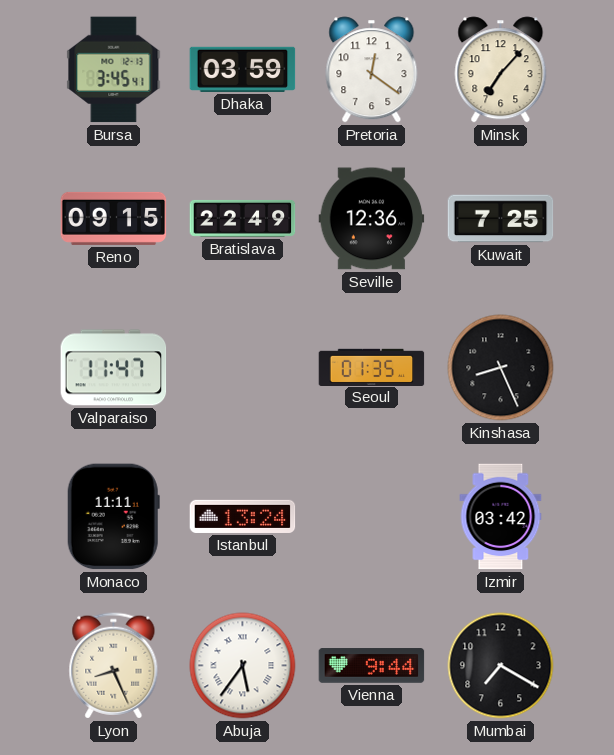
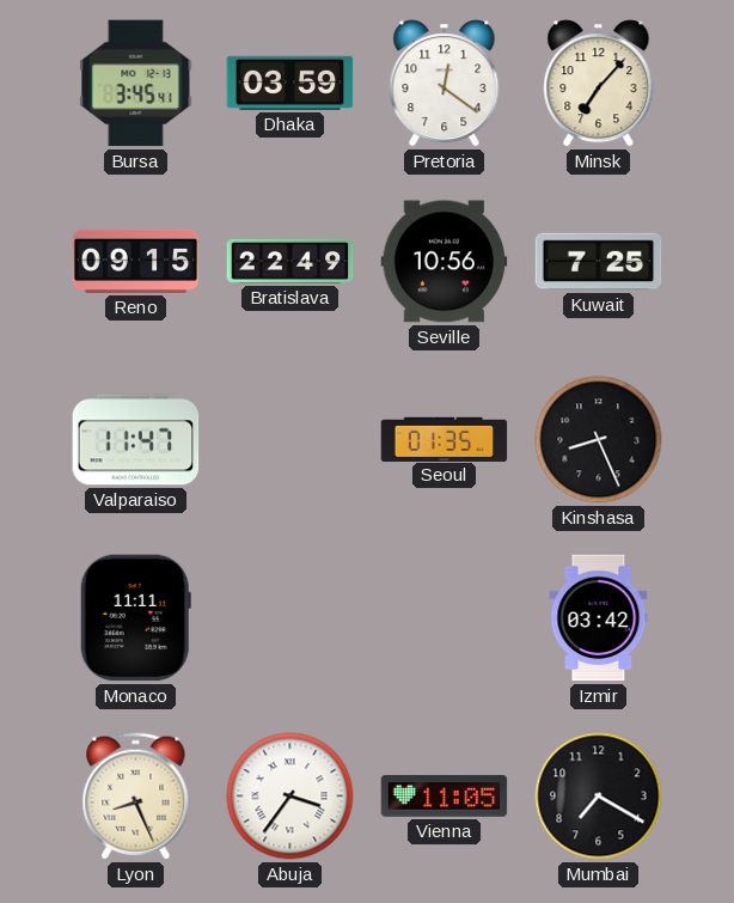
Seville: 12:36 -> 10:56 (445, 262)
Istanbul: 13:24 -> none (243, 516)
Abuja: 5:36 -> 3:36 (290, 797)
Vienna: 9:44 -> 11:05 (445, 797)
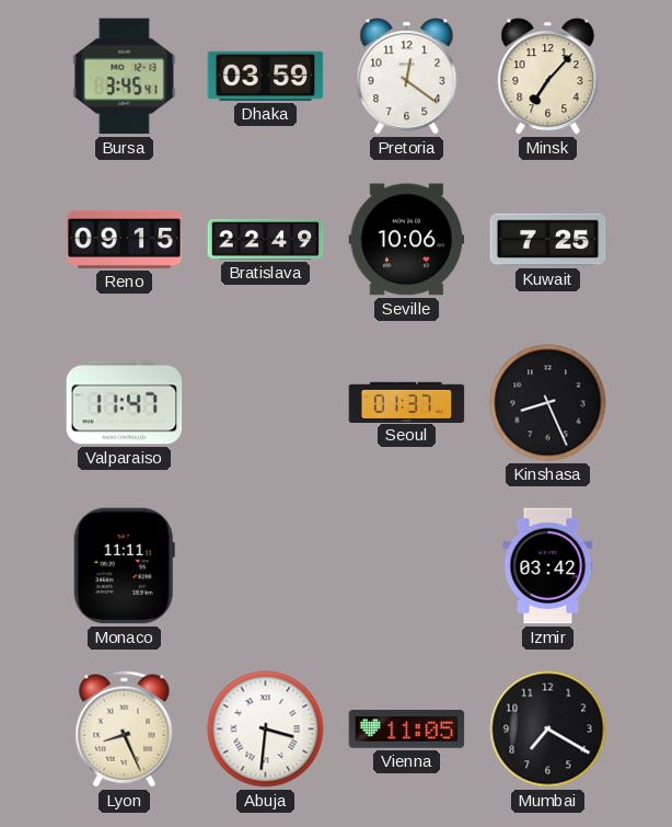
Seville: 10:56 -> 10:06 (407, 240)
Seoul: 01:35 -> 01:37 (407, 402)
Abuja: 3:36 -> 3:31 (266, 730)
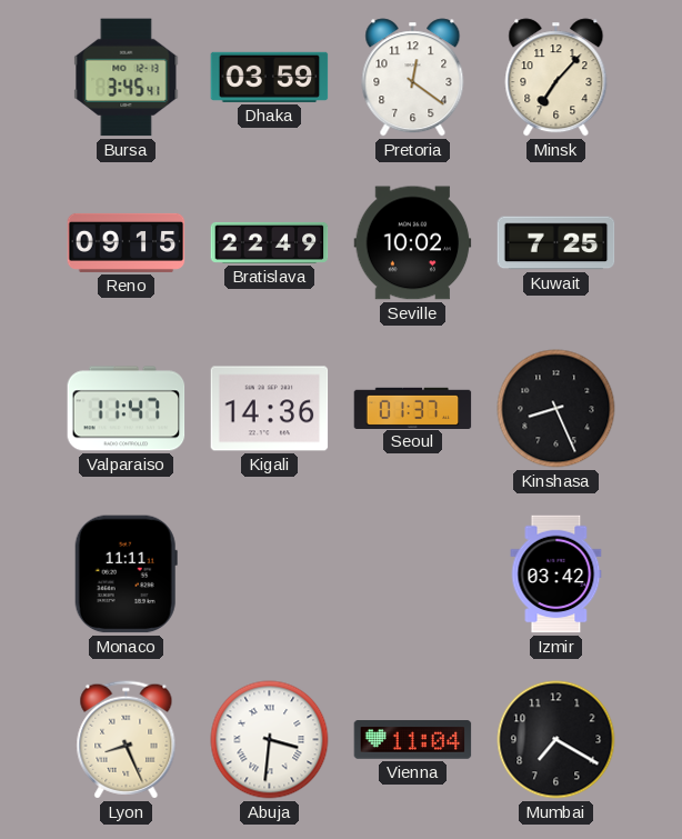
Seville: 10:06 -> 10:02 (413, 243)
Kigali: none -> 14:36 (270, 409)
Vienna: 11:05 -> 11:04 (413, 740)
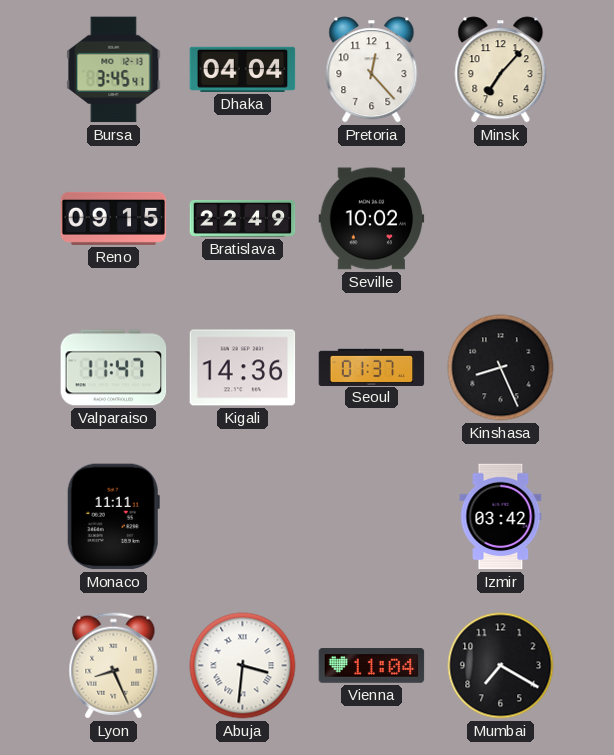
Dhaka: 03:59 -> 04:04 (243, 69)
Pretoria: 12:21 -> 12:23 (372, 70)
Kuwait: 7:25 -> none (556, 243)
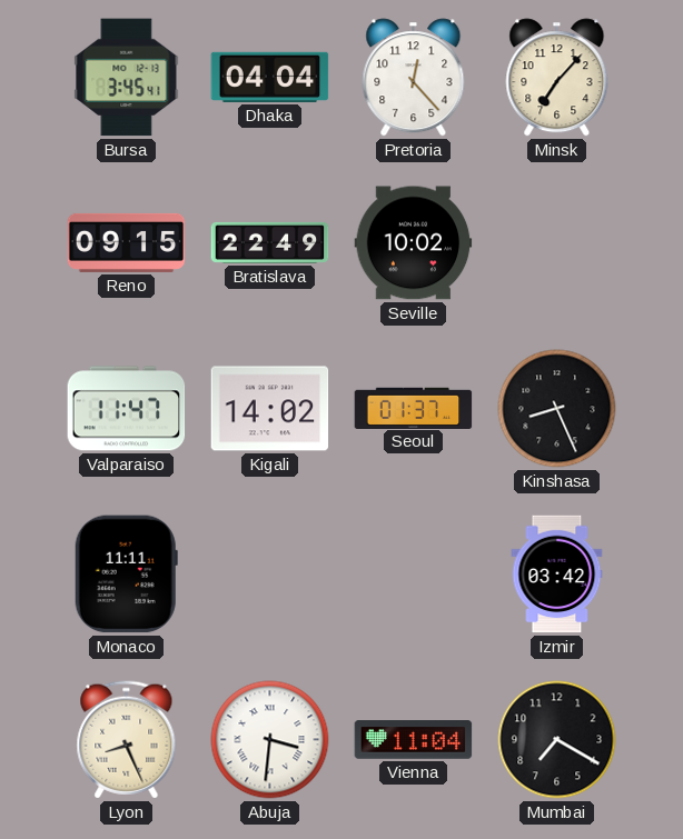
Kigali: 14:36 -> 14:02 (270, 409)
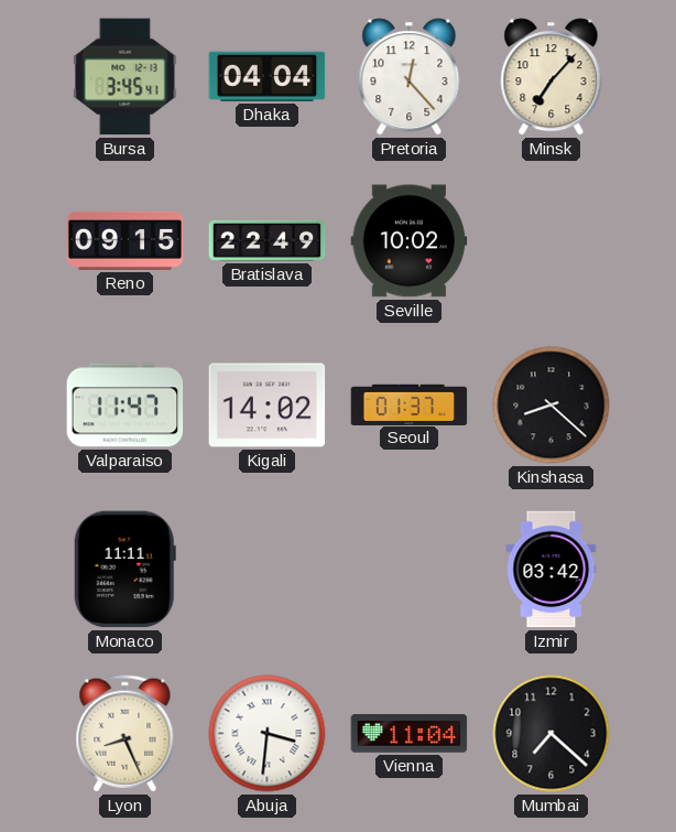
Kinshasa: 8:26 -> 8:22 (552, 406)
Mumbai: 7:20 -> 7:22 (552, 734)
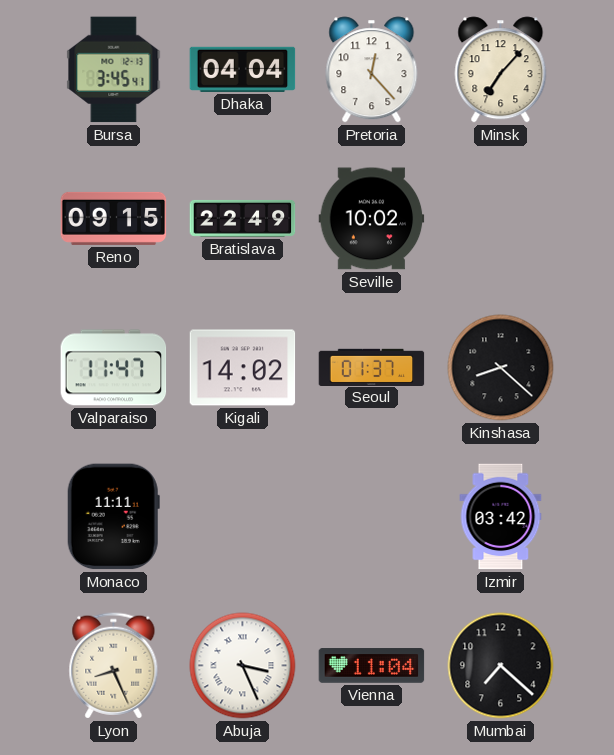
Abuja: 3:31 -> 3:26 (243, 666)
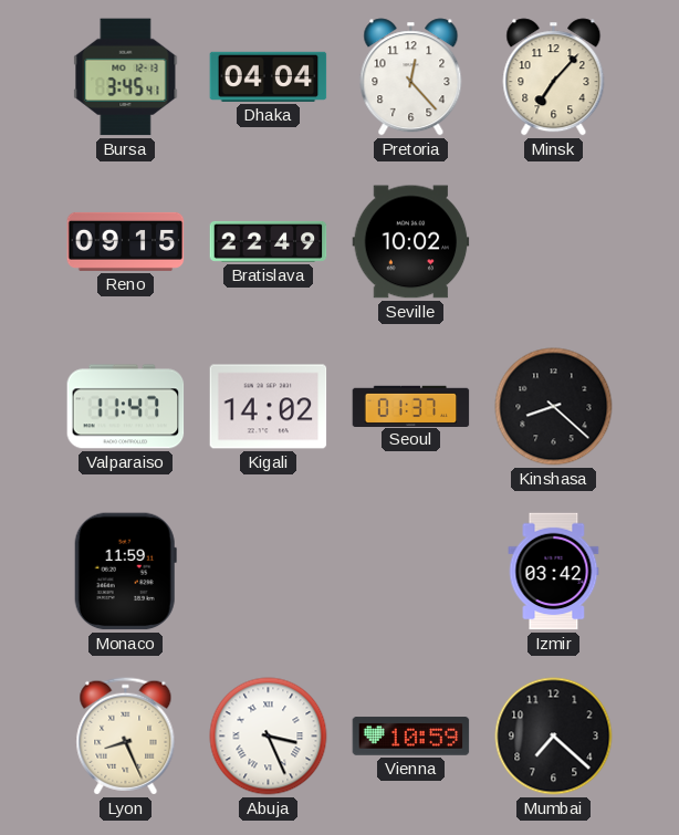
Monaco: 11:11 -> 11:59 (125, 572)
Vienna: 11:04 -> 10:59 (411, 737)
